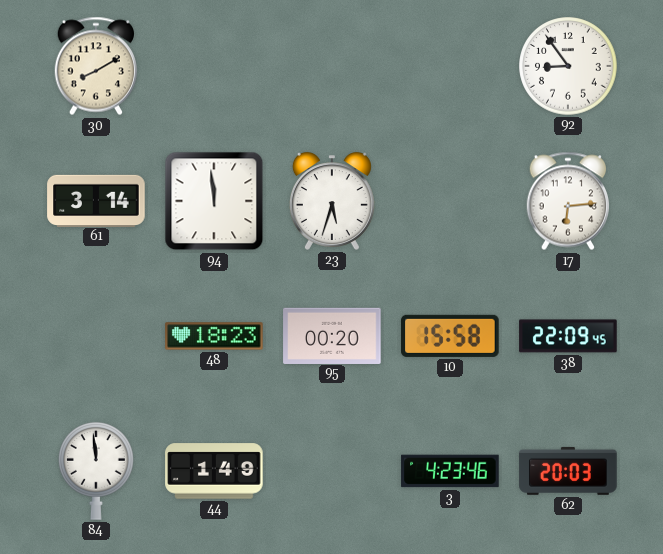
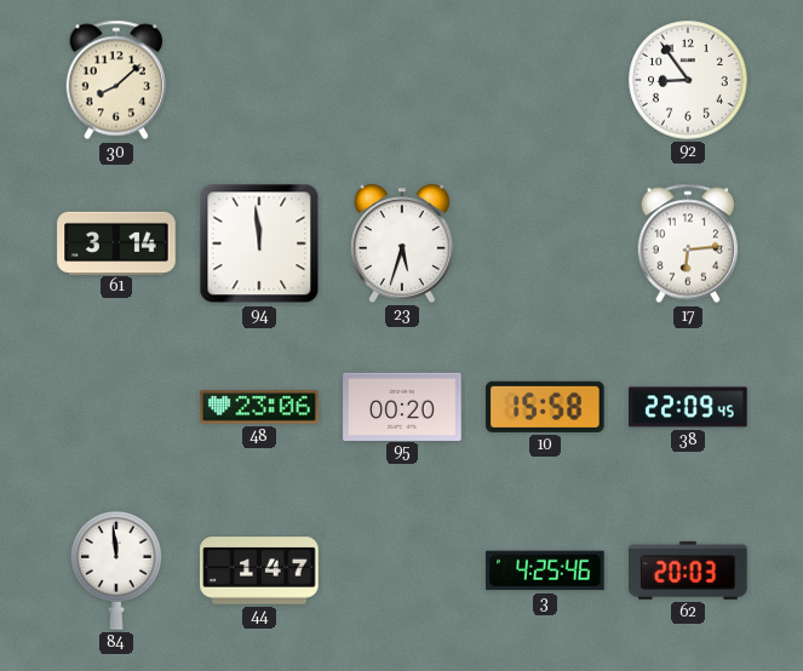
30: 8:10 -> 8:08 (115, 80)
48: 18:23 -> 23:06 (259, 407)
44: 1:49 -> 1:47 (259, 570)
3: 4:23 -> 4:25 (545, 570)
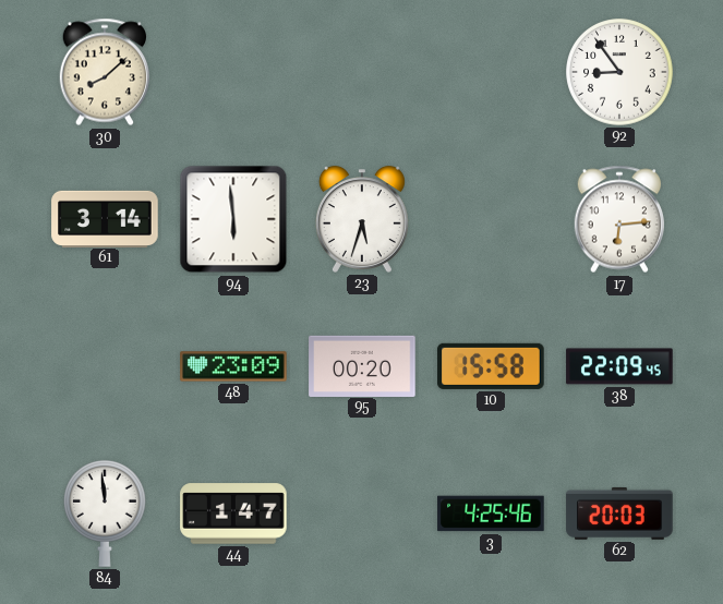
94: 11:59 -> 5:59 (233, 219)
48: 23:06 -> 23:09 (233, 366)
